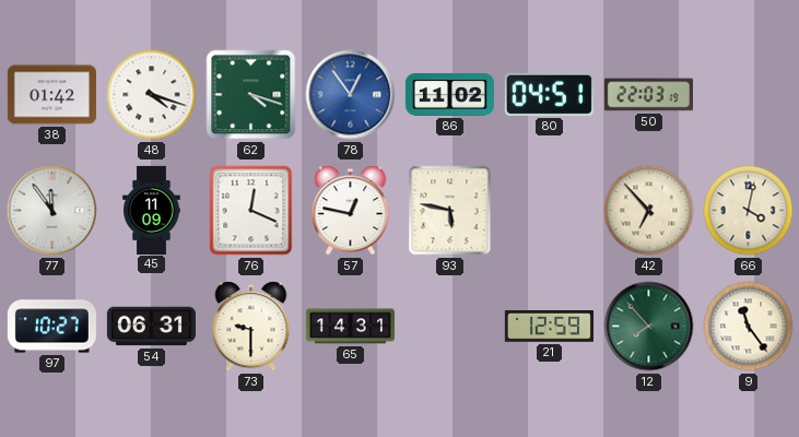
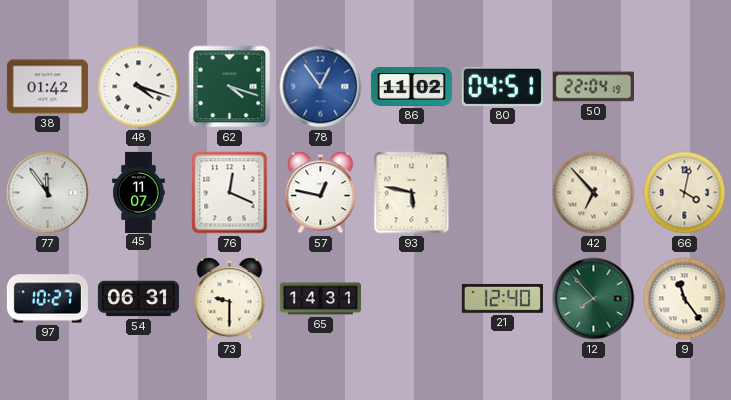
50: 22:03 -> 22:04 (593, 87)
45: 11:09 -> 11:07 (139, 192)
21: 12:59 -> 12:40 (502, 298)
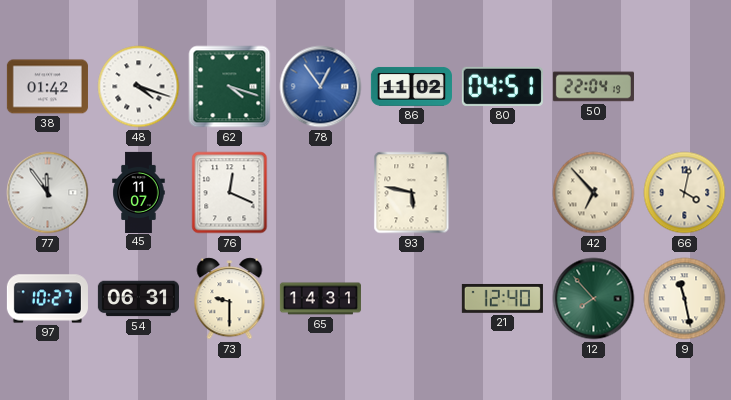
57: 12:47 -> none (321, 193)
9: 11:24 -> 11:28 (685, 299)
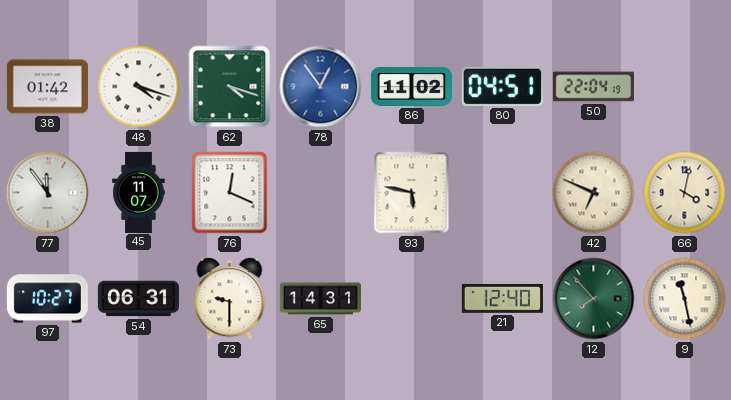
42: 6:53 -> 6:49 (594, 193)
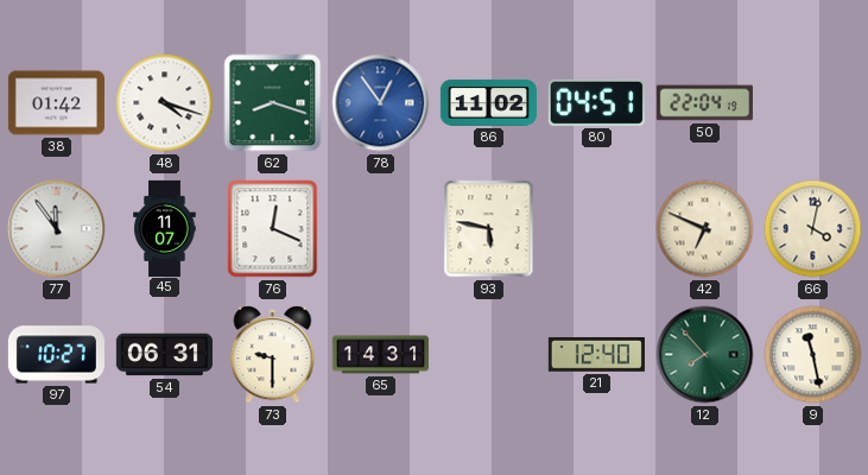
62: 4:18 -> 8:18 (273, 103)
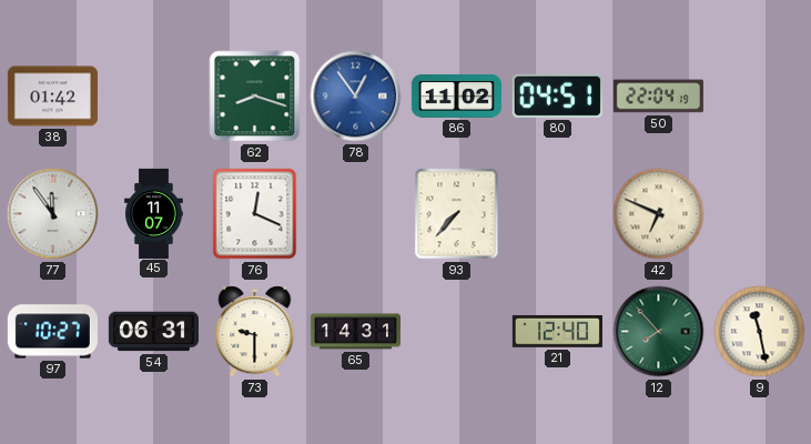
48: 4:18 -> none (165, 103)
93: 5:47 -> 7:37 (457, 214)
66: 4:02 -> none (813, 229)
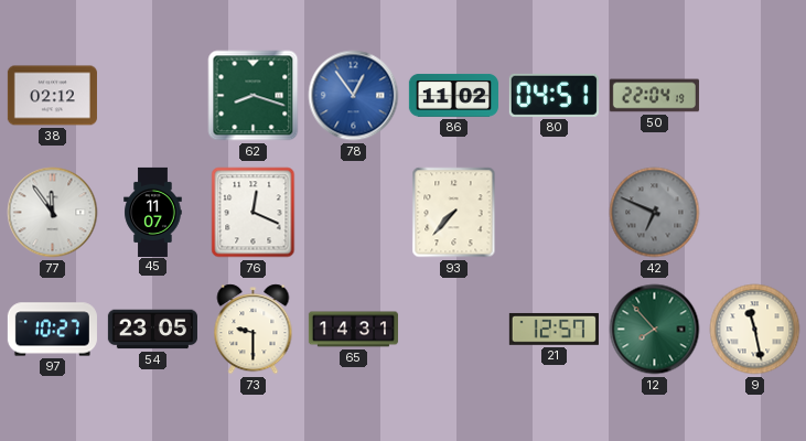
38: 01:42 -> 02:12 (52, 96)
42 dial: cream -> grey (655, 213)
54: 06:31 -> 23:05 (152, 330)
21: 12:40 -> 12:57 (554, 329)
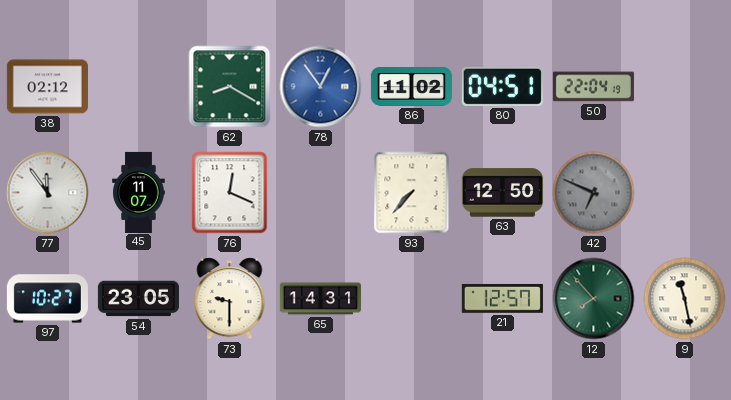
62: 8:18 -> 8:20 (230, 87)
63: none -> 12:50 (502, 193)
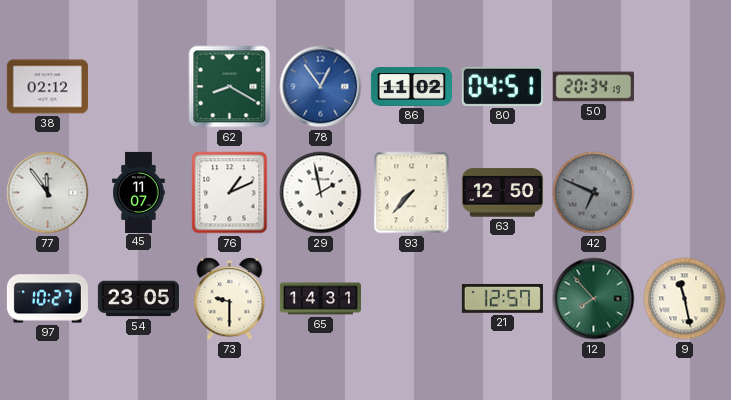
50: 22:04 -> 20:34 (593, 87)
76: 12:19 -> 1:11 (230, 193)
29: none -> 1:58 (321, 193)
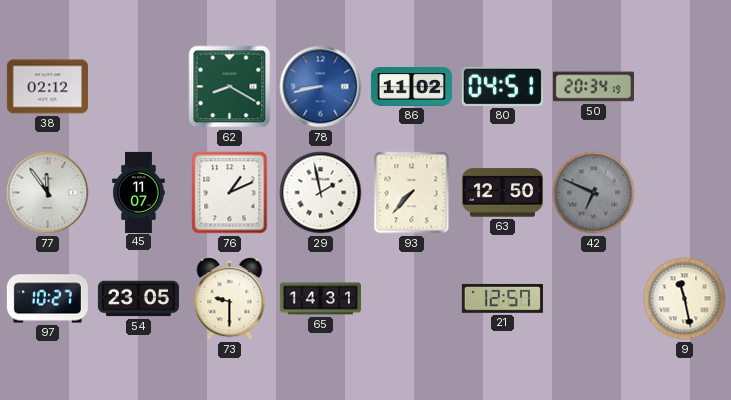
78: 12:54 -> 8:43 (321, 87)
12: 7:53 -> none (594, 299)
